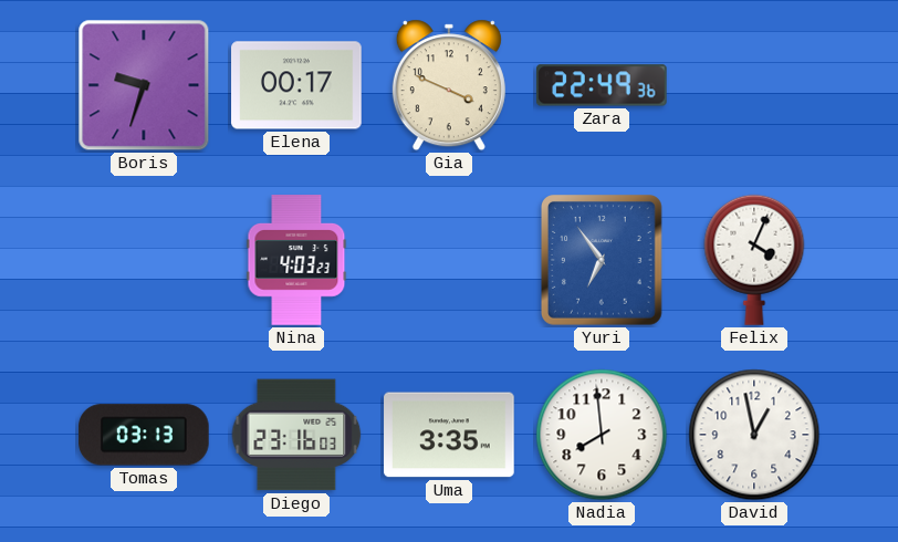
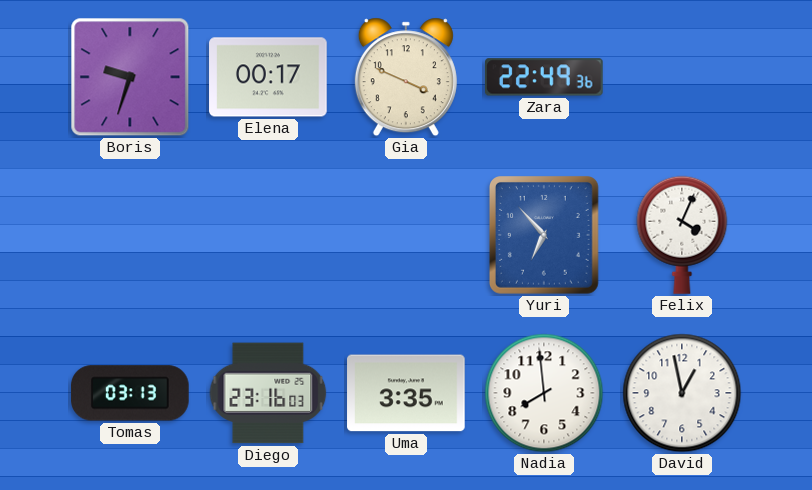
Nina: 4:03 -> none (296, 260)
Yuri: 6:54 -> 6:53 (545, 236)
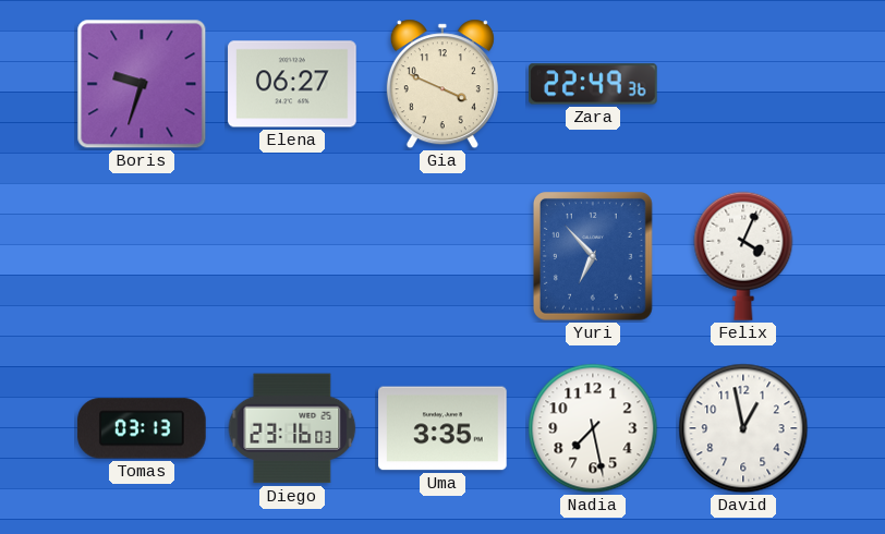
Elena: 00:17 -> 06:27 (292, 84)
Nadia: 7:59 -> 7:28 (593, 428)
